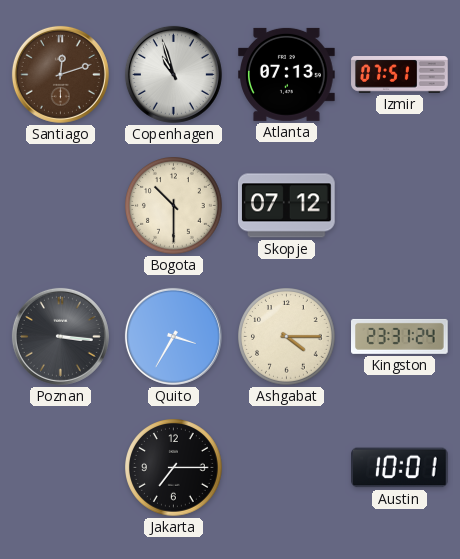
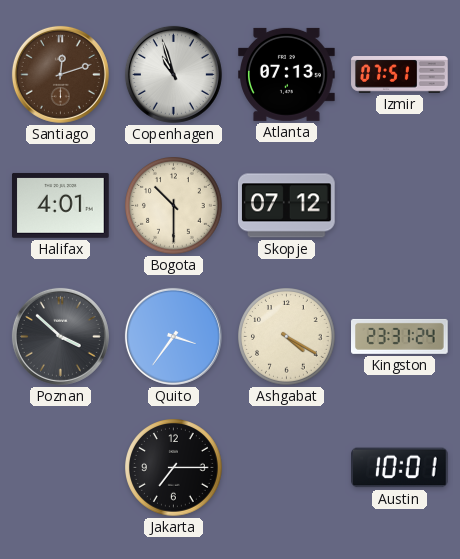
Halifax: none -> 4:01 (61, 205)
Poznan: 3:16 -> 3:52 (60, 336)
Quito: 3:35 -> 3:36 (173, 336)
Ashgabat: 4:15 -> 4:20 (287, 337)
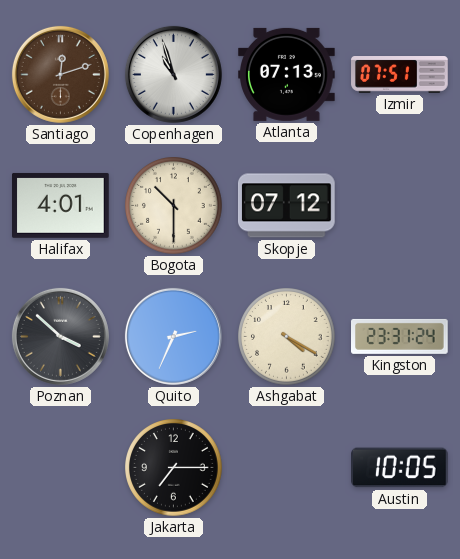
Quito: 3:36 -> 2:34 (173, 336)
Austin: 10:01 -> 10:05 (400, 468)
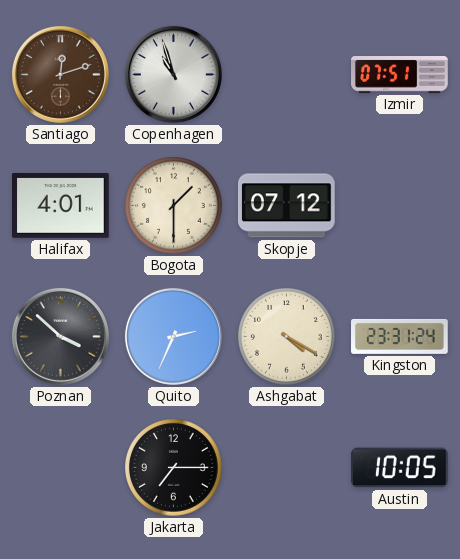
Atlanta: 07:13 -> none (287, 74)
Bogota: 10:30 -> 1:30 (174, 206)
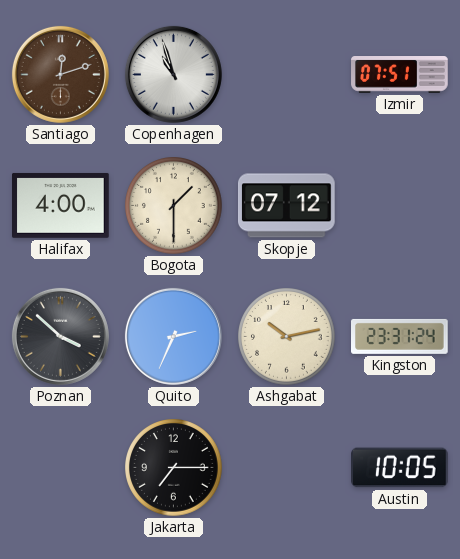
Halifax: 4:01 -> 4:00 (61, 205)
Ashgabat: 4:20 -> 10:13 (287, 337)
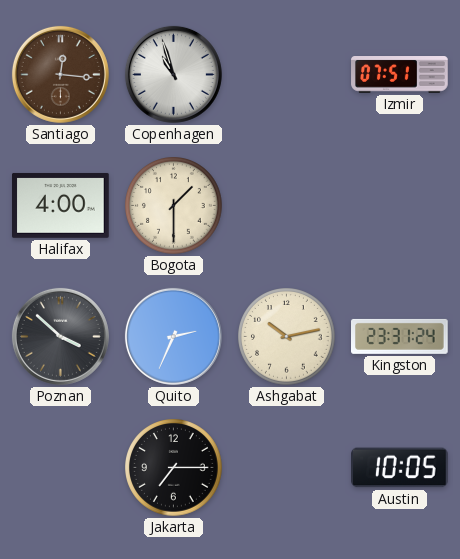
Santiago: 12:12 -> 12:16 (60, 74)
Skopje: 07:12 -> none (287, 206)
